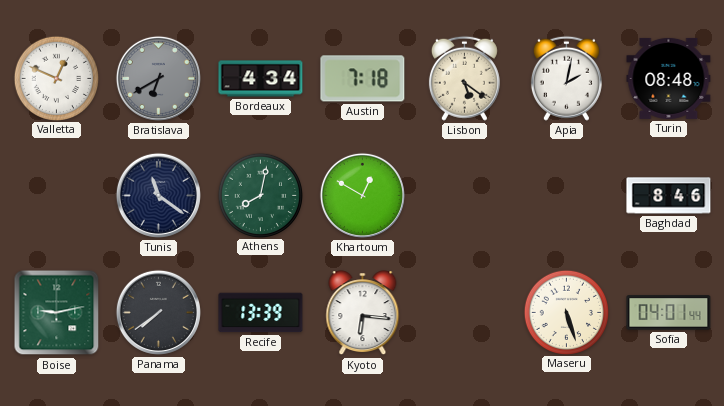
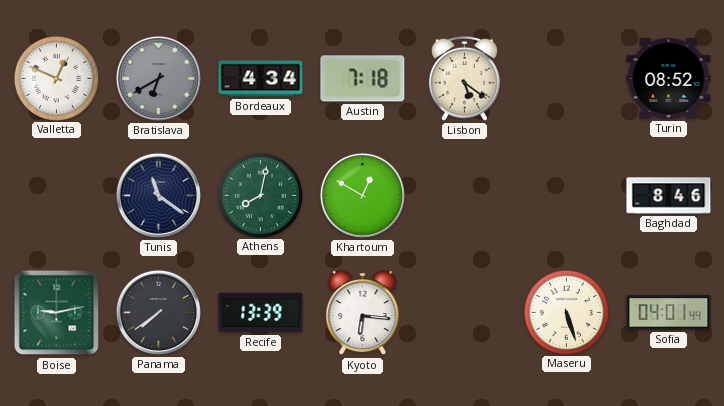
Apia: 2:02 -> none (566, 78)
Turin: 08:48 -> 08:52 (669, 78)
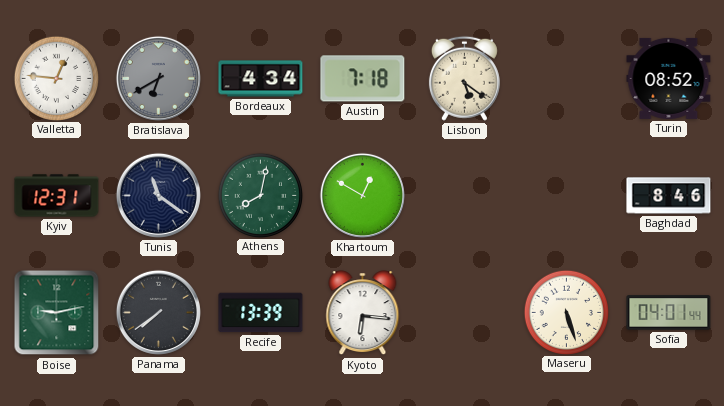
Valletta: 12:49 -> 12:46 (56, 78)
Kyiv: none -> 12:31 (57, 196)
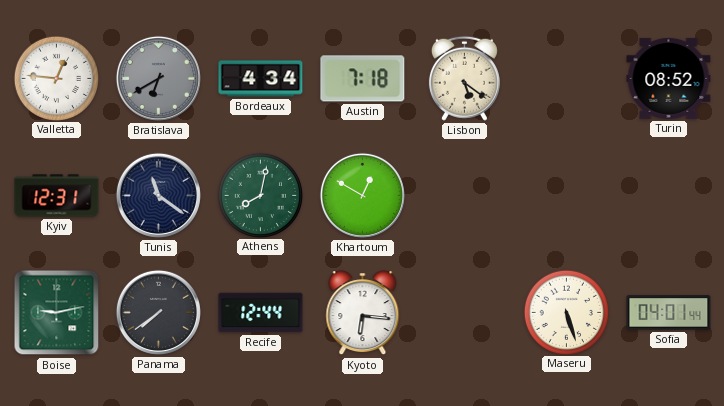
Baghdad: 8:46 -> none (669, 196)
Recife: 13:39 -> 12:44 (261, 313)
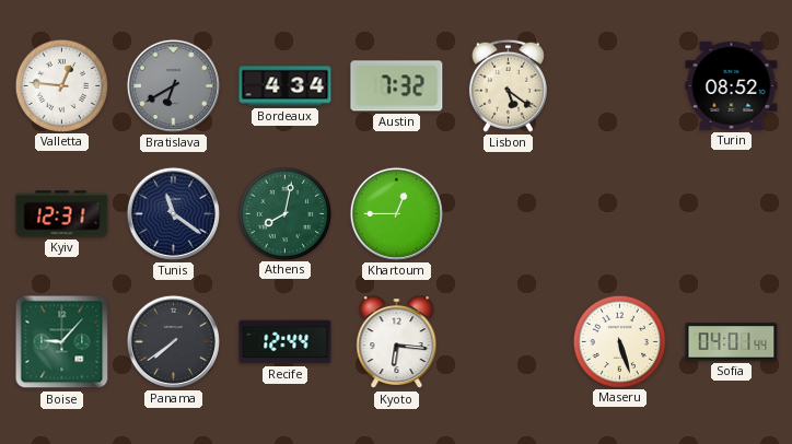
Austin: 7:18 -> 7:32 (397, 86)
Khartoum: 12:50 -> 12:45 (396, 213)
Boise: 9:13 -> 9:07 (62, 342)
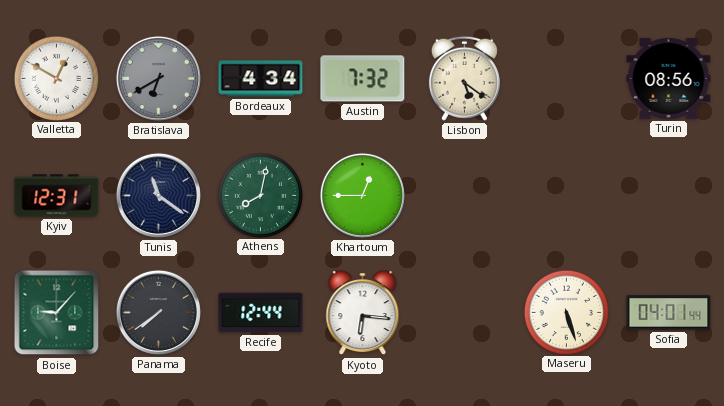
Valletta: 12:46 -> 12:50 (56, 78)
Turin: 08:52 -> 08:56 (669, 78)
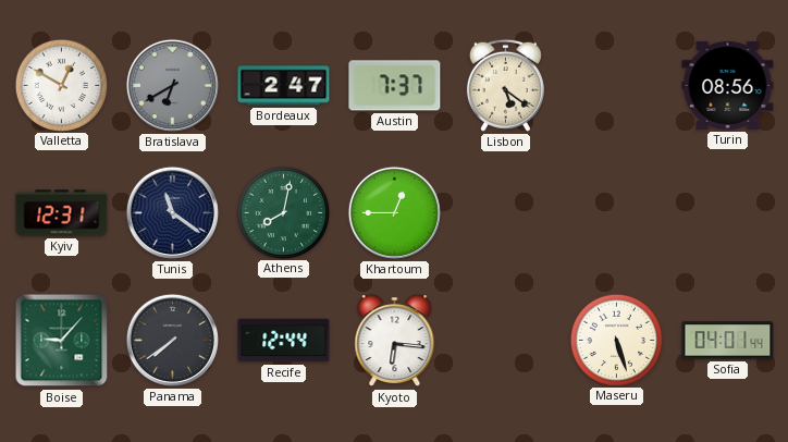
Bordeaux: 4:34 -> 2:47 (284, 86)
Austin: 7:32 -> 7:37 (395, 86)
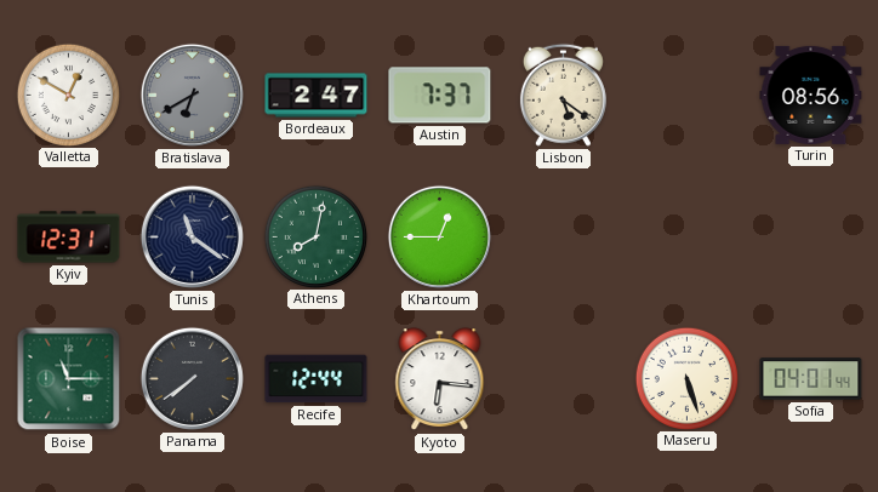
Boise: 9:07 -> 11:15 (69, 379)
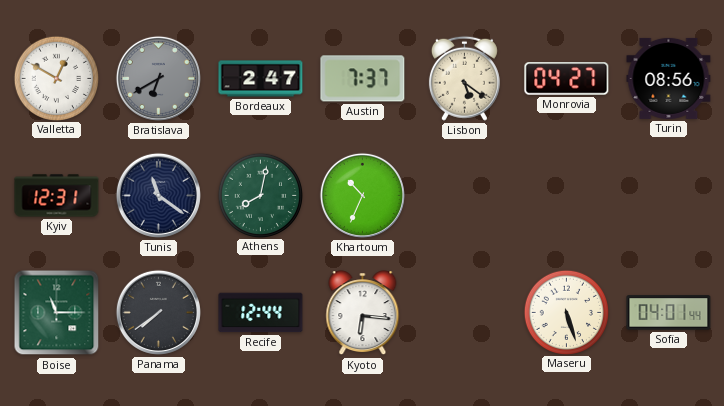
Monrovia: none -> 04:27 (567, 79)
Khartoum: 12:45 -> 10:34 (362, 195)
